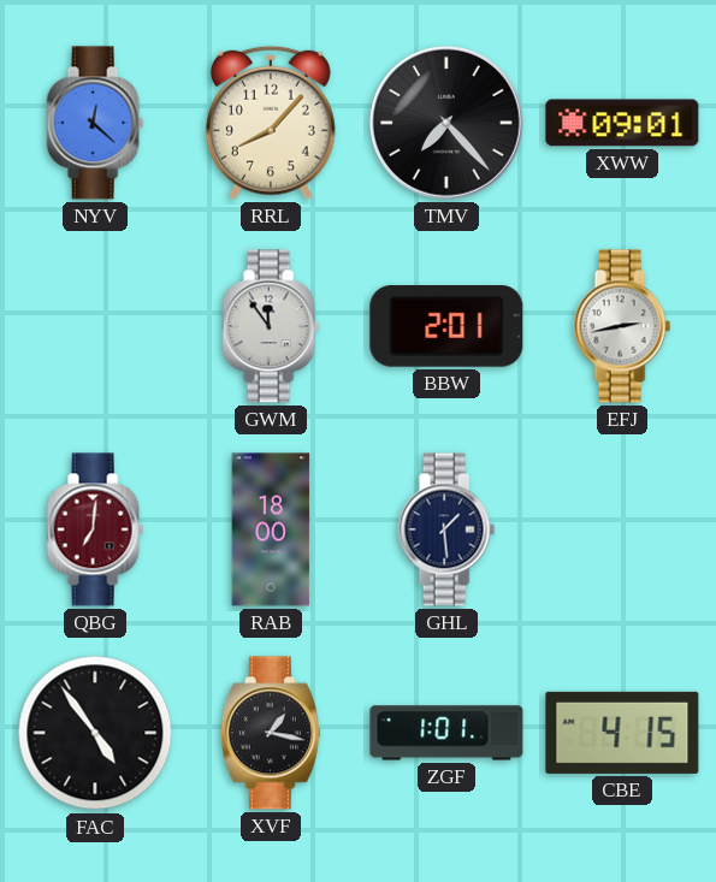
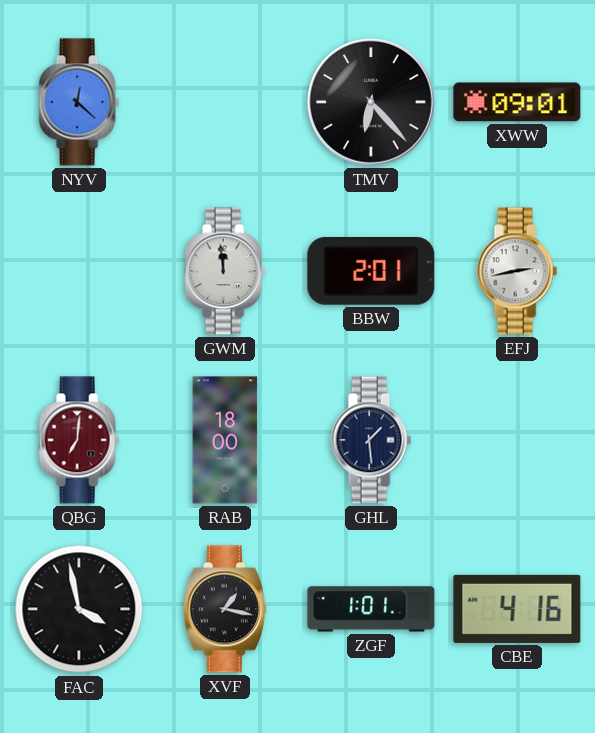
RRL: 8:07 -> none (271, 123)
TMV: 7:23 -> 6:23 (372, 103)
GWM: 11:54 -> 11:59 (225, 271)
FAC: 4:54 -> 3:58 (79, 609)
CBE: 4:15 -> 4:16 (517, 609)
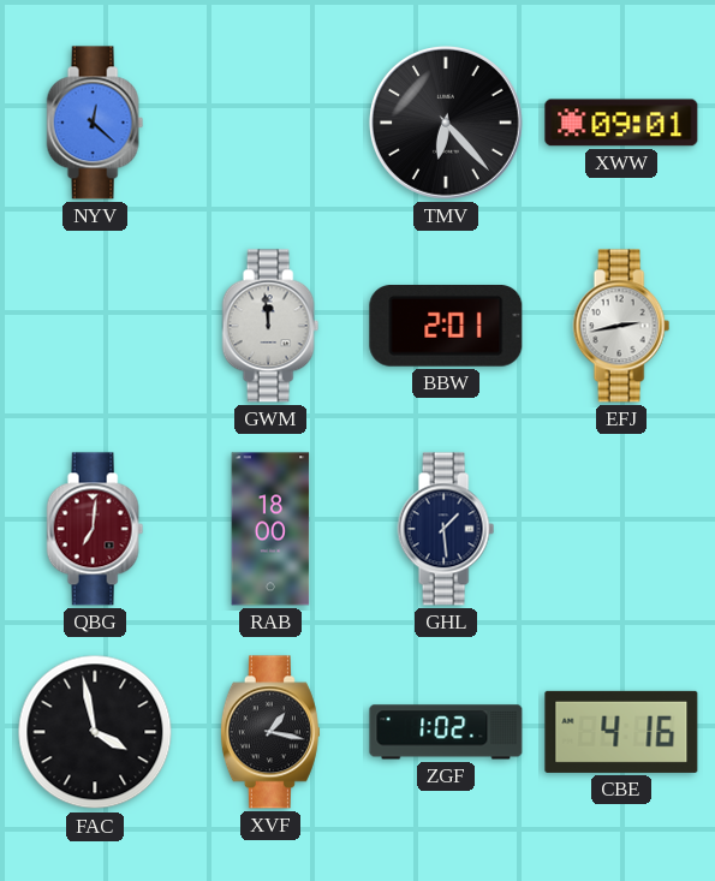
ZGF: 1:01 -> 1:02 (446, 732)
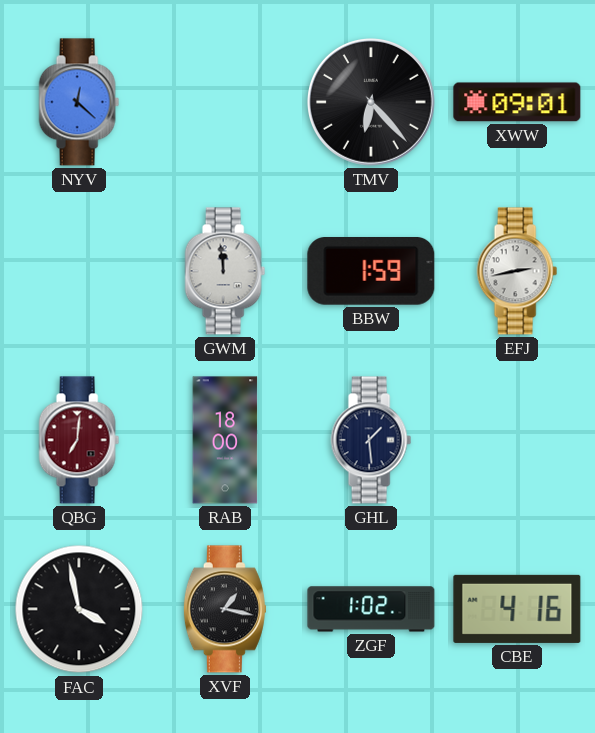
BBW: 2:01 -> 1:59 (371, 272)
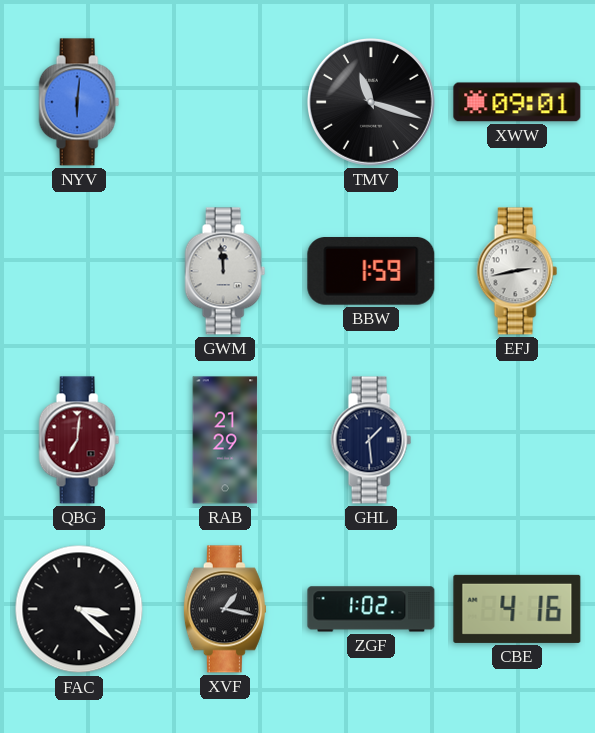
NYV: 12:22 -> 6:01 (79, 102)
TMV: 6:23 -> 11:18 (372, 103)
RAB: 18:00 -> 21:29 (225, 440)
FAC: 3:58 -> 3:22 (79, 609)
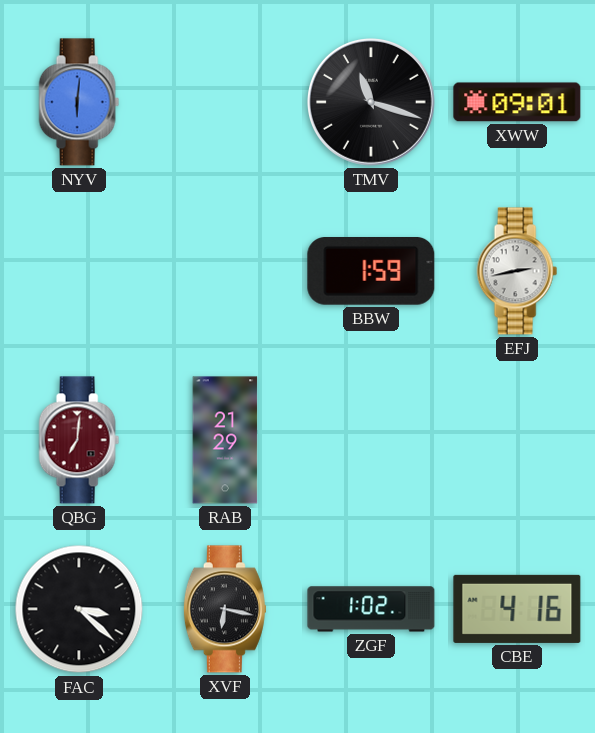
GWM: 11:59 -> none (225, 271)
GHL: 1:29 -> none (371, 440)
XVF: 1:17 -> 6:17 (225, 609)
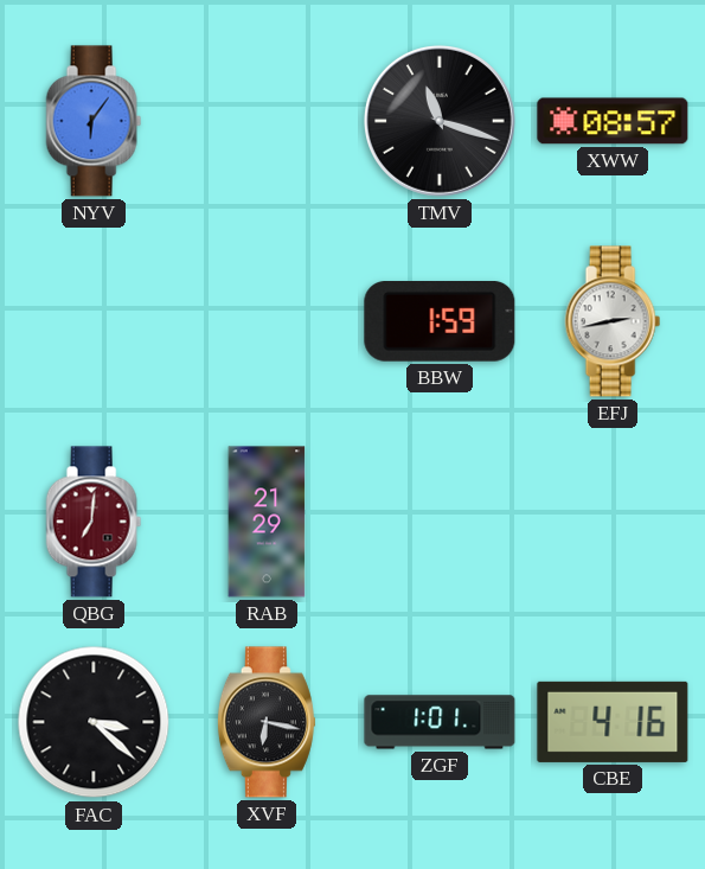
NYV: 6:01 -> 6:06 (94, 121)
XWW: 09:01 -> 08:57 (613, 121)
ZGF: 1:02 -> 1:01 (440, 722)
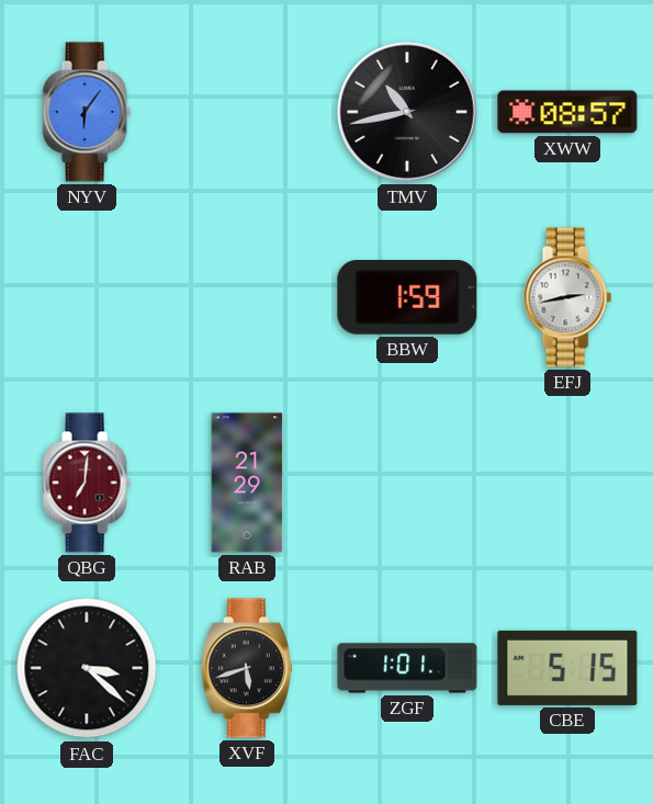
TMV: 11:18 -> 10:43 (408, 113)
XVF: 6:17 -> 5:42 (247, 668)
CBE: 4:16 -> 5:15 (567, 668)
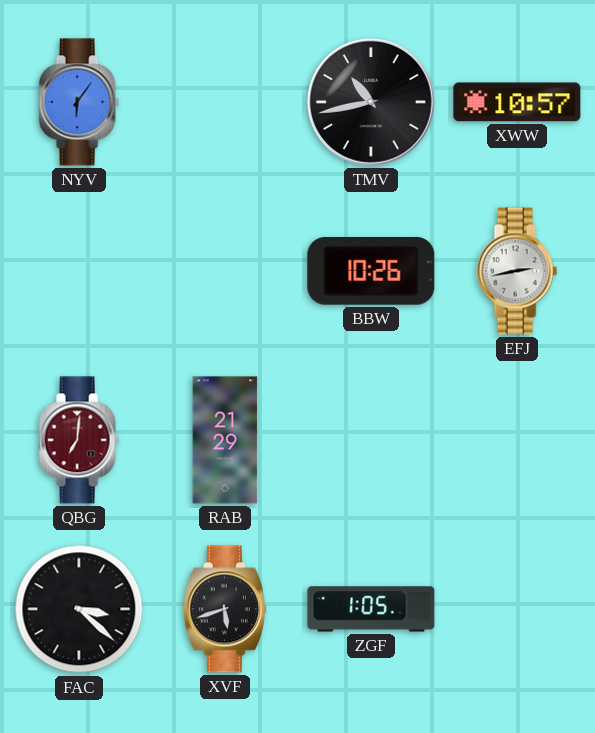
XWW: 08:57 -> 10:57 (517, 102)
BBW: 1:59 -> 10:26 (371, 272)
ZGF: 1:01 -> 1:05 (371, 609)
CBE: 5:15 -> none (567, 668)
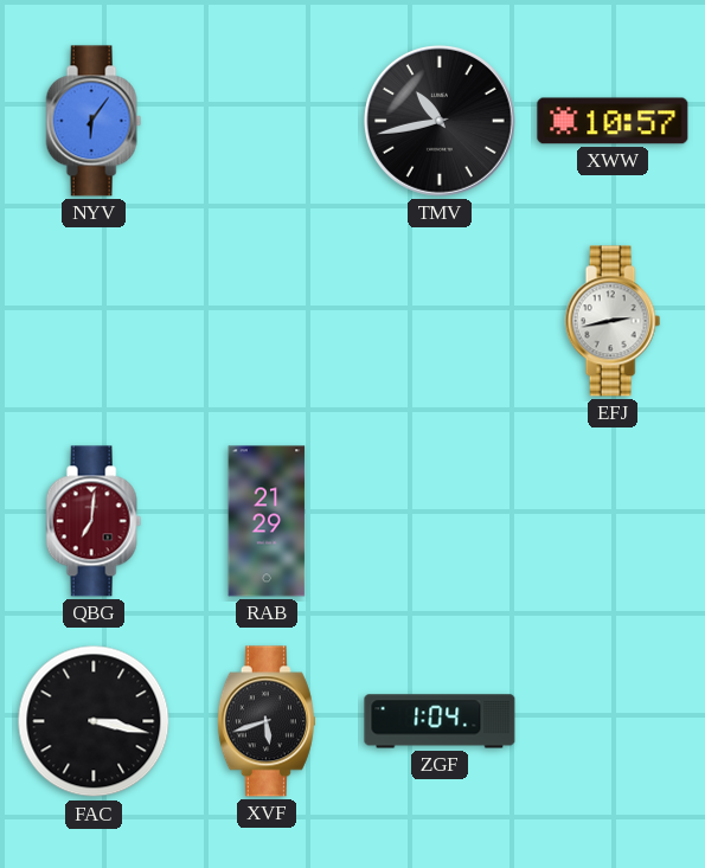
BBW: 10:26 -> none (371, 272)
FAC: 3:22 -> 3:17 (94, 721)
ZGF: 1:05 -> 1:04 (440, 721)
